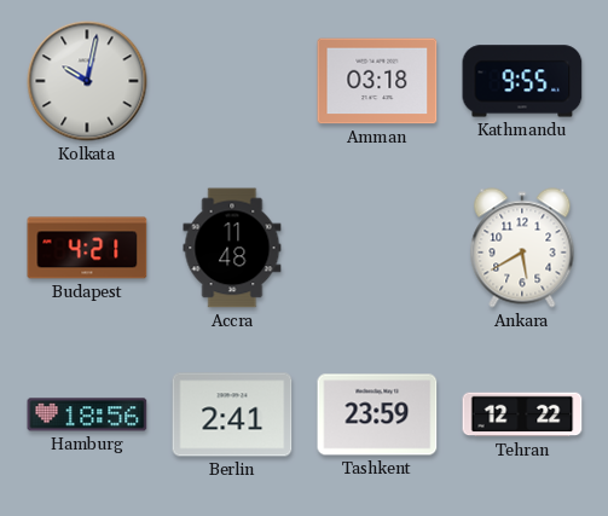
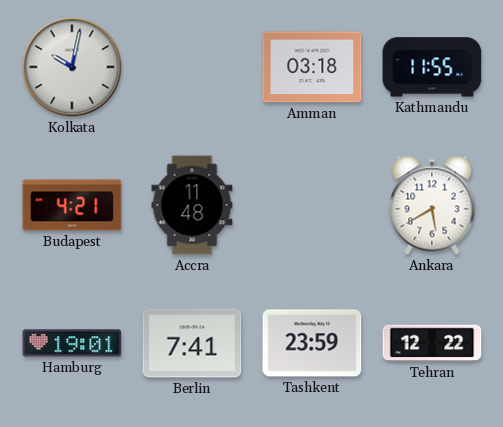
Kathmandu: 9:55 -> 11:55 (432, 67)
Hamburg: 18:56 -> 19:01 (72, 343)
Berlin: 2:41 -> 7:41 (192, 343)
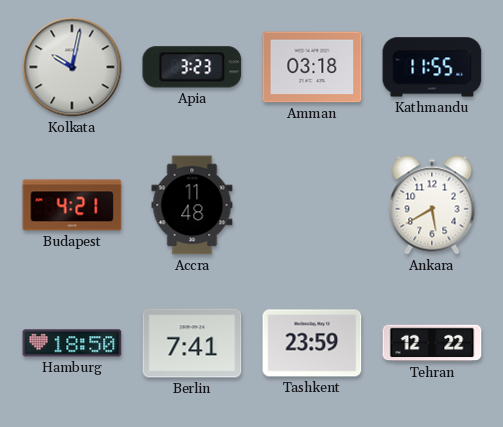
Apia: none -> 3:23 (192, 67)
Hamburg: 19:01 -> 18:50 (72, 343)
